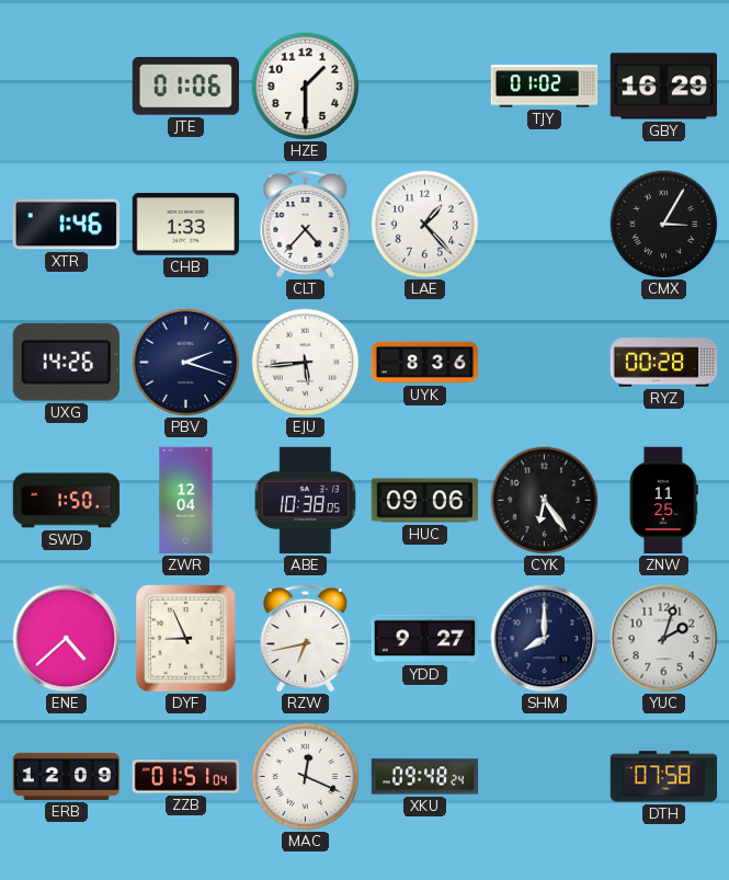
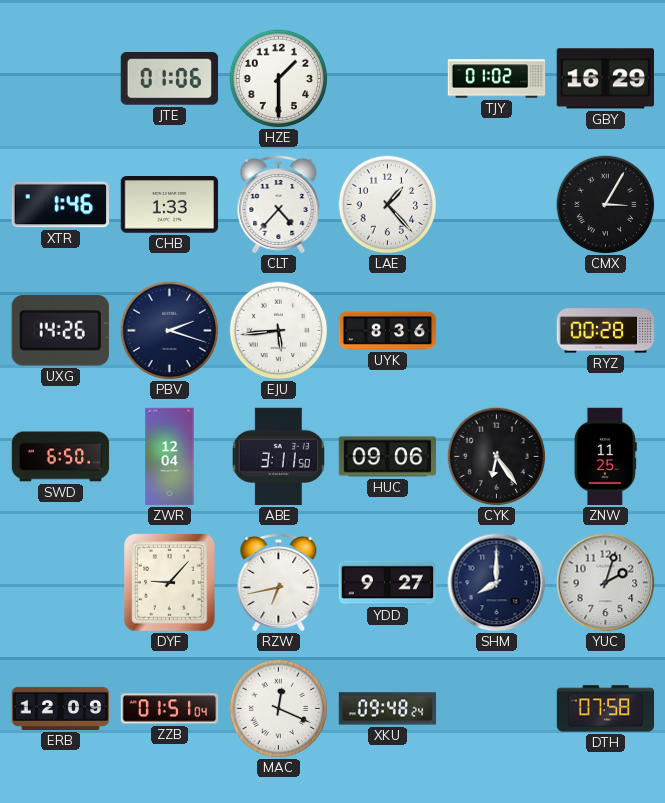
SWD: 1:50 -> 6:50 (61, 457)
ABE: 10:38 -> 3:11 (278, 457)
ENE: 4:38 -> none (67, 639)
DYF: 8:56 -> 9:07 (170, 583)
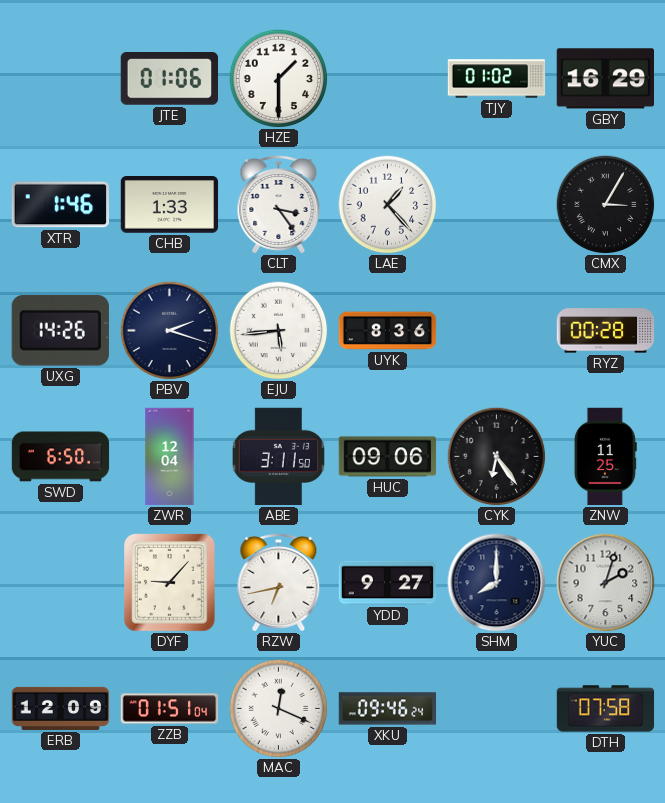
CLT: 4:37 -> 3:24 (279, 205)
XKU: 09:48 -> 09:46 (388, 709)
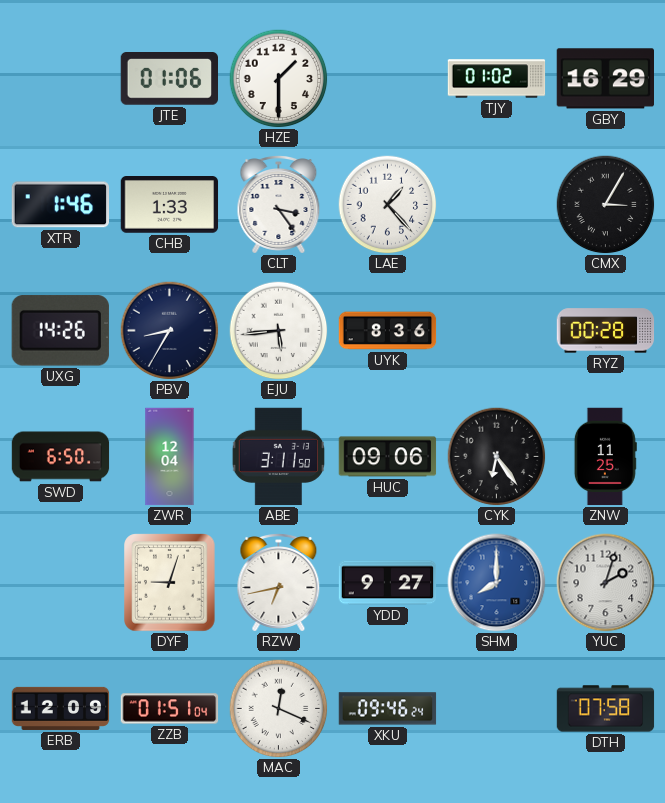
PBV: 2:18 -> 8:35 (170, 331)
DYF: 9:07 -> 9:03 (170, 583)
SHM dial: navy -> blue (497, 583)
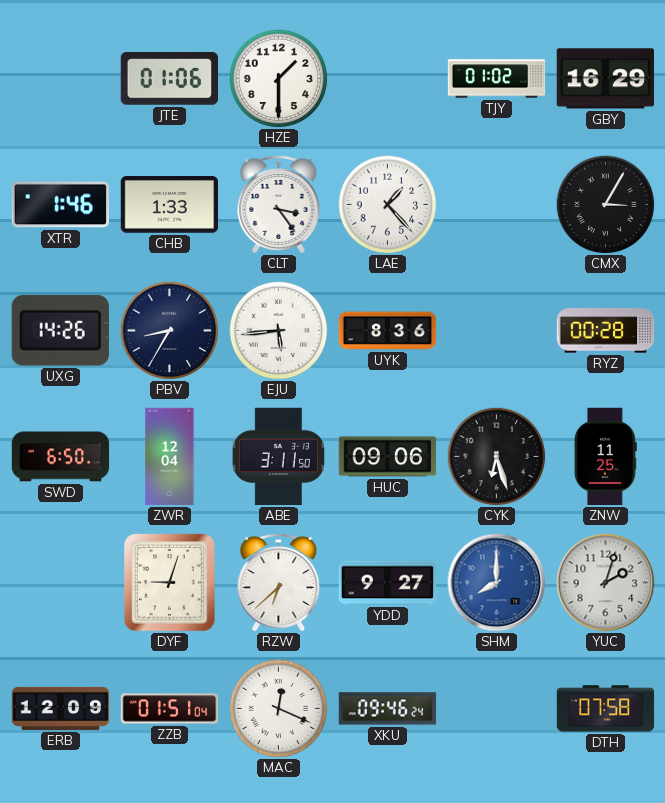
CYK: 6:24 -> 6:27 (497, 457)
RZW: 6:43 -> 6:38 (279, 583)
